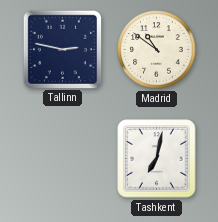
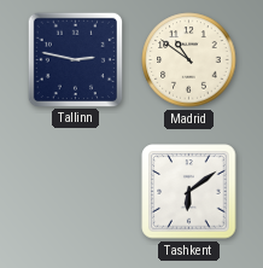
Tashkent: 7:02 -> 6:09 (189, 192)
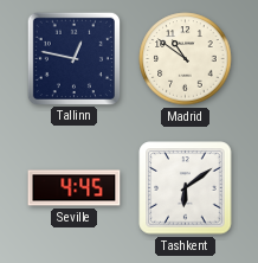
Tallinn: 2:47 -> 12:47 (73, 58)
Seville: none -> 4:45 (75, 188)
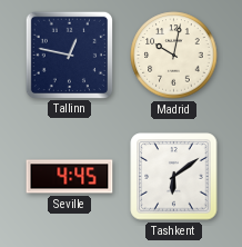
Madrid: 10:51 -> 10:02 (174, 56)
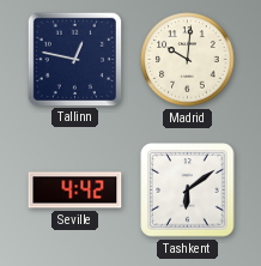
Madrid: 10:02 -> 10:01 (188, 60)
Seville: 4:45 -> 4:42 (75, 191)
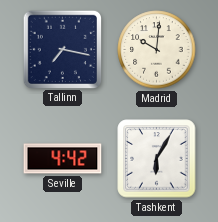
Tallinn: 12:47 -> 7:17 (62, 49)
Tashkent: 6:09 -> 6:05 (157, 159)
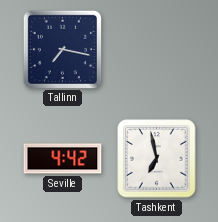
Madrid: 10:01 -> none (157, 50)
Tashkent: 6:05 -> 6:58 (157, 159)
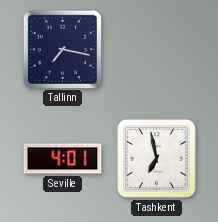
Seville: 4:42 -> 4:01 (63, 159)
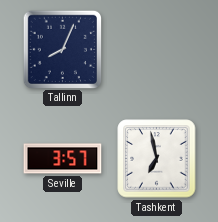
Tallinn: 7:17 -> 8:04 (62, 49)
Seville: 4:01 -> 3:57 (63, 159)
